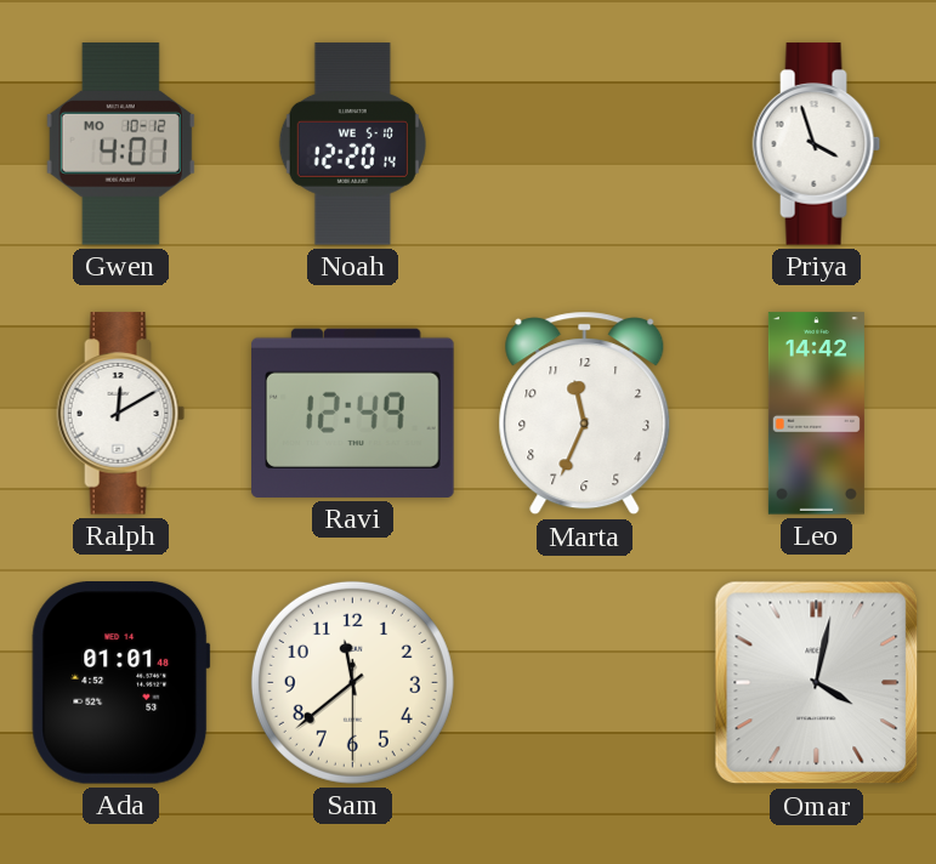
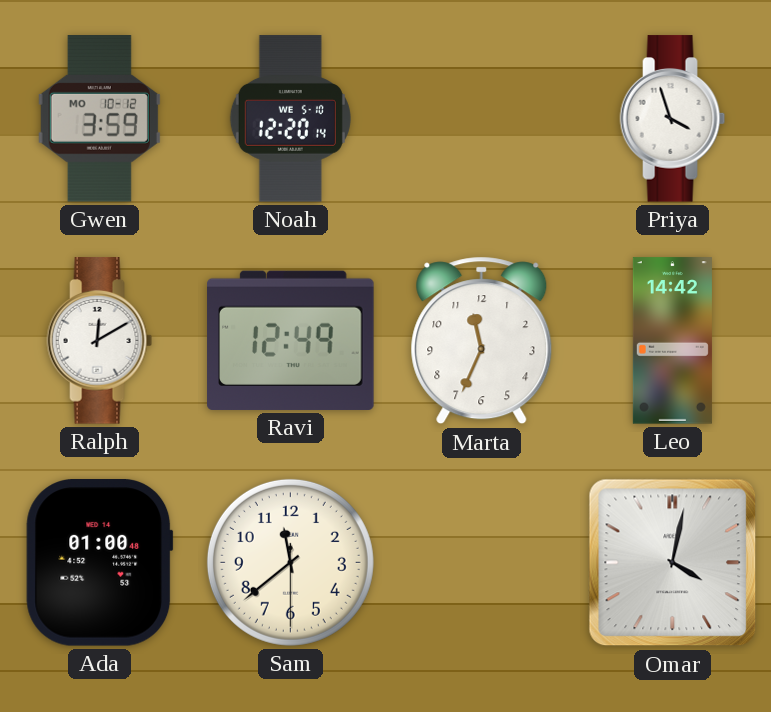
Gwen: 4:01 -> 3:59 (99, 119)
Ada: 01:01 -> 01:00 (100, 563)
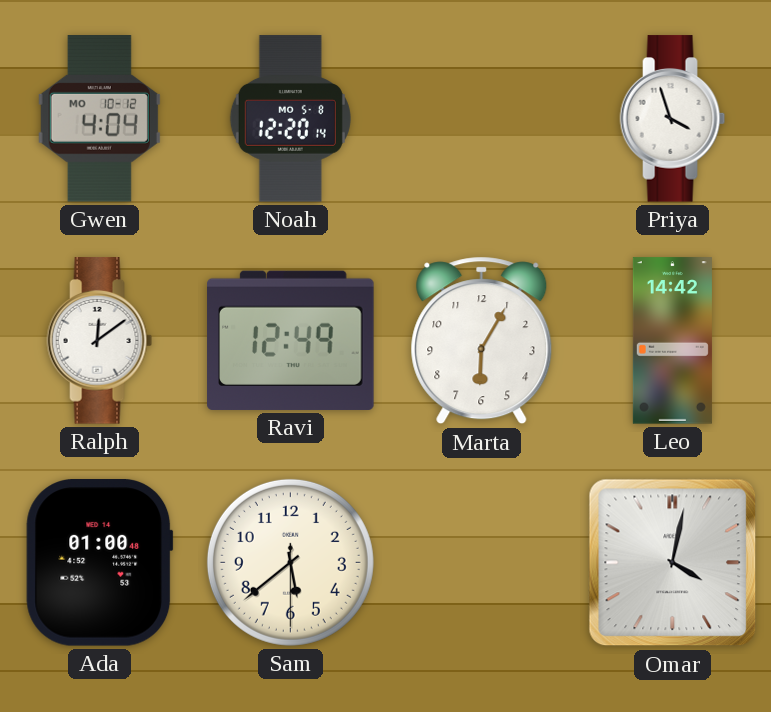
Gwen: 3:59 -> 4:04 (99, 119)
Noah date: WE 5-10 -> MO 5-8 (290, 119)
Ralph: 12:10 -> 12:09 (100, 341)
Marta: 11:34 -> 6:05 (482, 341)
Sam: 11:38 -> 5:38 (290, 562)
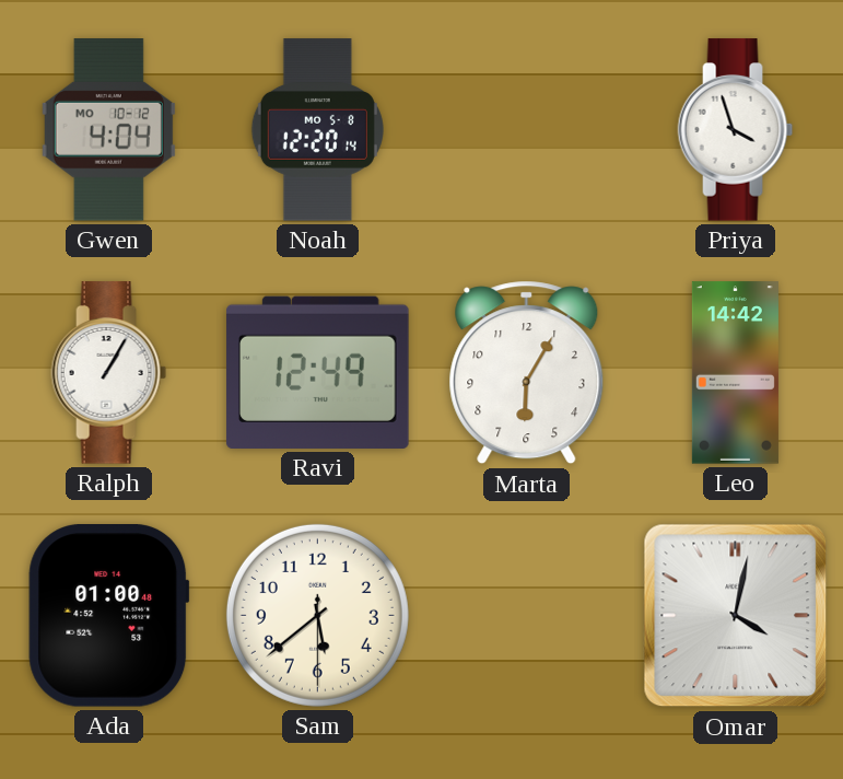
Ralph: 12:09 -> 1:05 (109, 373)
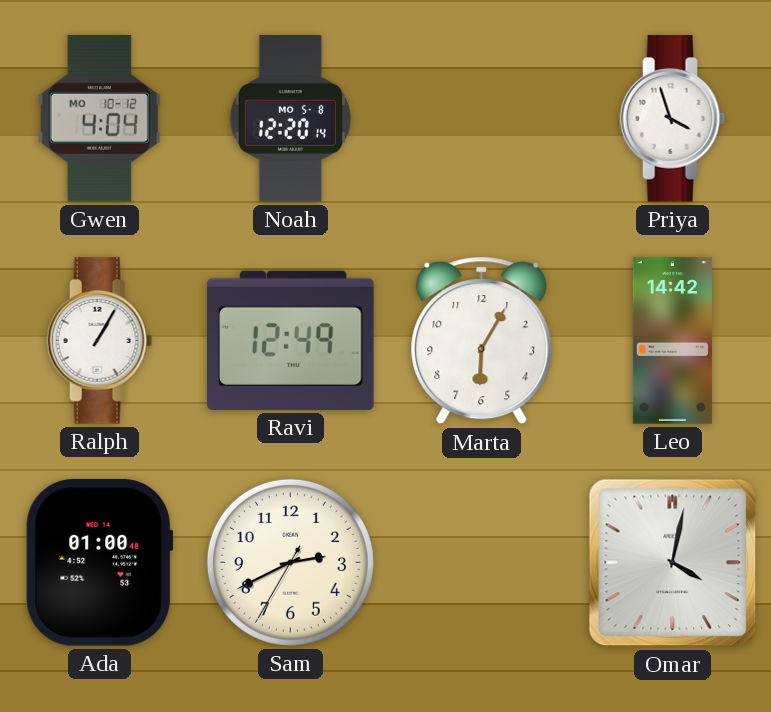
Sam: 5:38 -> 2:40 (290, 562)
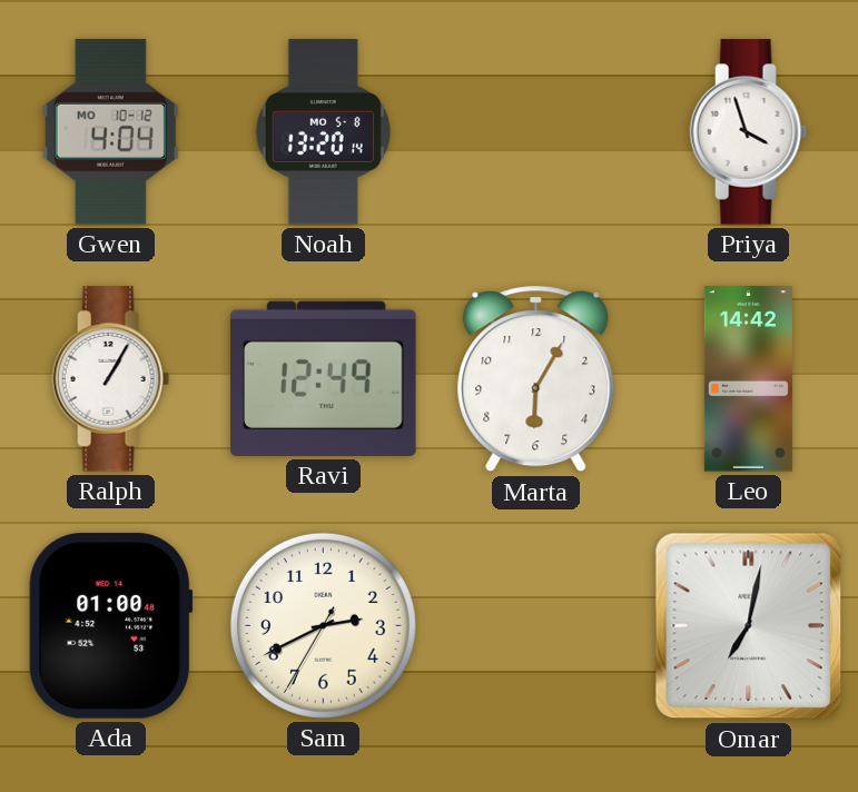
Noah: 12:20 -> 13:20 (323, 132)
Omar: 4:02 -> 7:02 (749, 626)
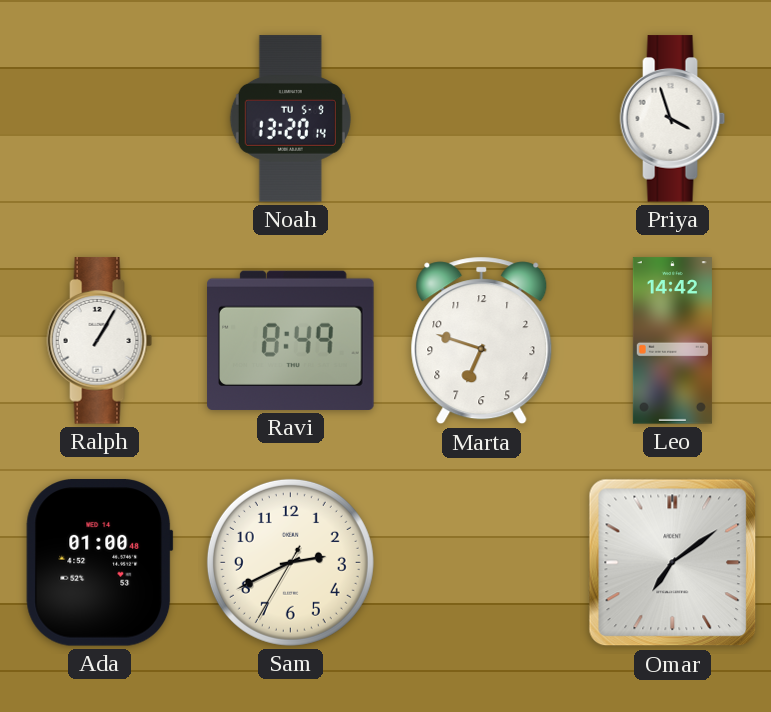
Gwen: 4:04 -> none (110, 132)
Noah date: MO 5-8 -> TU 5-9 (290, 119)
Ravi: 12:49 -> 8:49 (291, 340)
Marta: 6:05 -> 6:48 (482, 341)
Omar: 7:02 -> 7:09 (673, 563)
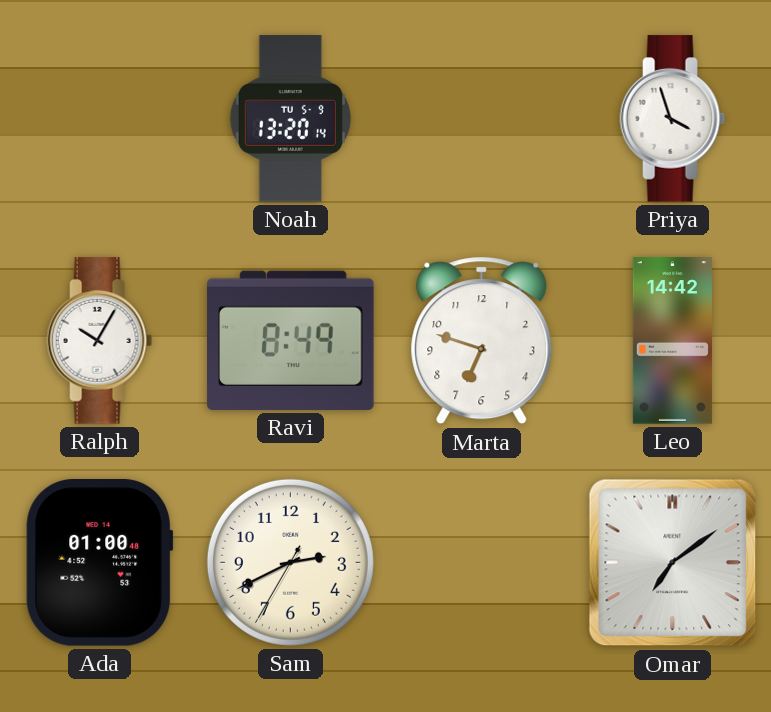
Ralph: 1:05 -> 10:05 (100, 341)
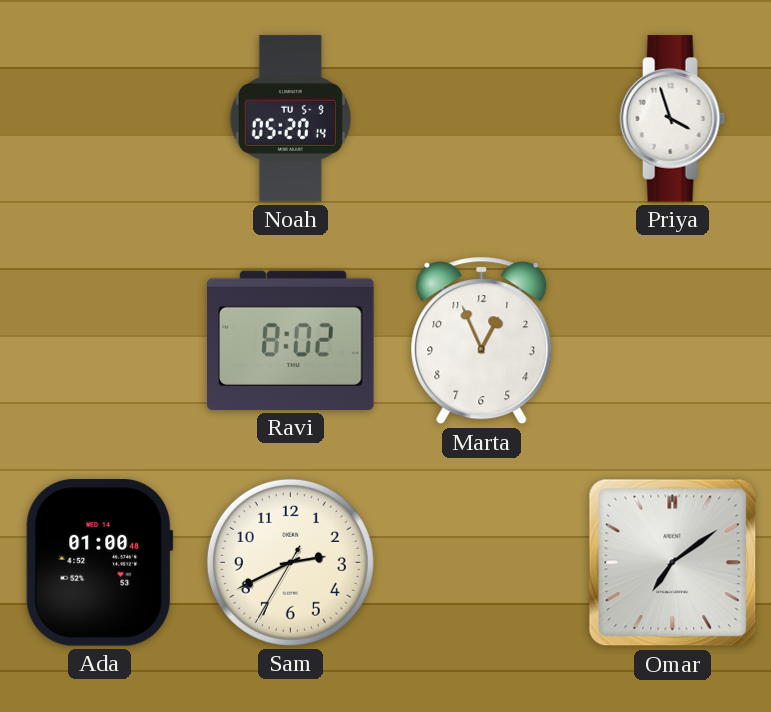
Noah: 13:20 -> 05:20 (290, 119)
Ralph: 10:05 -> none (100, 341)
Ravi: 8:49 -> 8:02 (291, 340)
Marta: 6:48 -> 12:56 (482, 341)
Leo: 14:42 -> none (672, 341)
